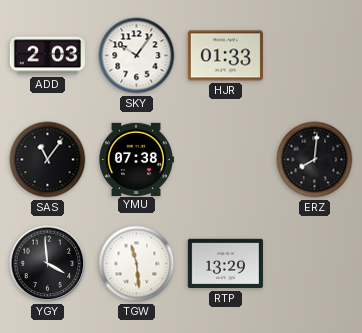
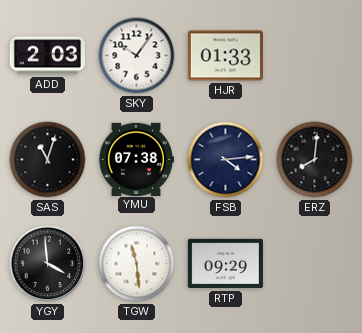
SAS: 11:06 -> 11:03 (48, 160)
FSB: none -> 4:14 (226, 160)
RTP: 13:29 -> 09:29 (225, 264)
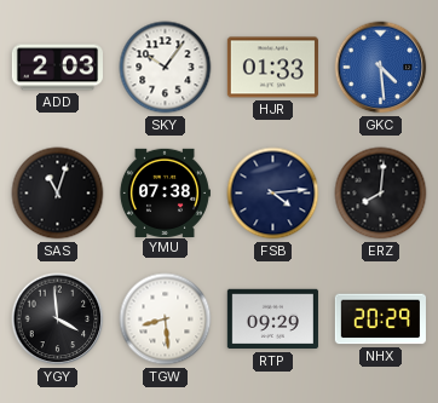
GKC: none -> 4:29 (381, 68)
TGW: 11:29 -> 8:29 (166, 319)
NHX: none -> 20:29 (380, 319)
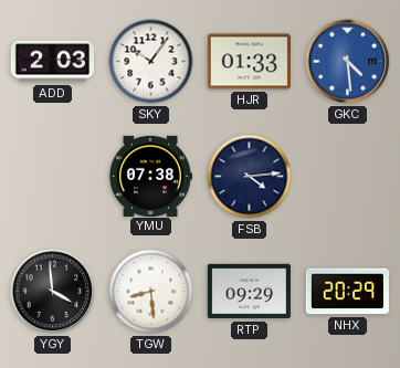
SAS: 11:03 -> none (58, 194)
ERZ: 8:01 -> none (381, 194)
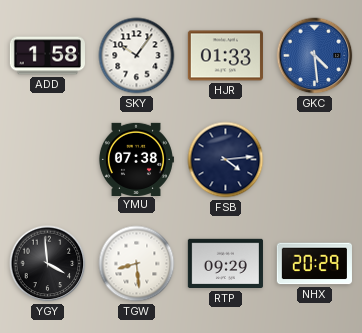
ADD: 2:03 -> 1:58 (47, 56)
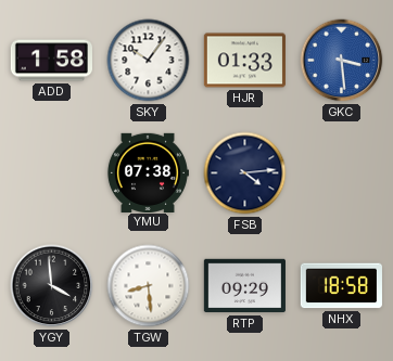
GKC: 4:29 -> 3:29 (342, 61)
NHX: 20:29 -> 18:58 (341, 286)
